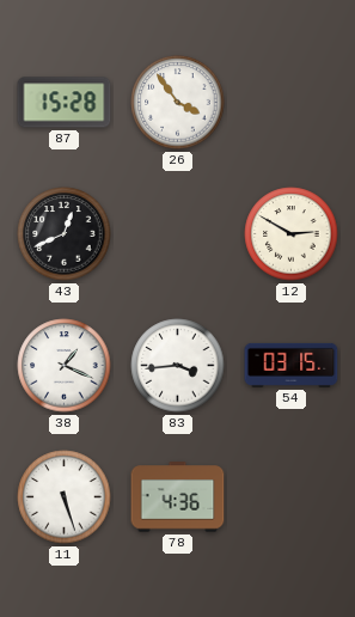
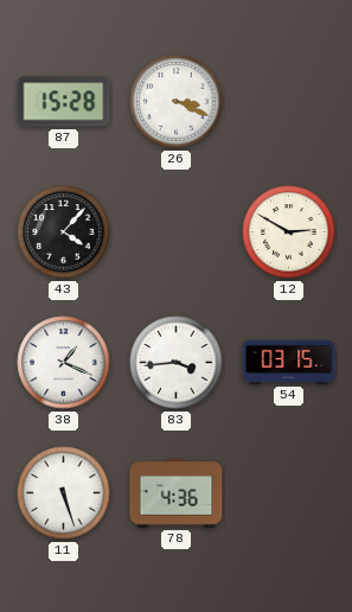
26: 3:54 -> 3:19 (177, 102)
43: 12:41 -> 4:07 (64, 232)
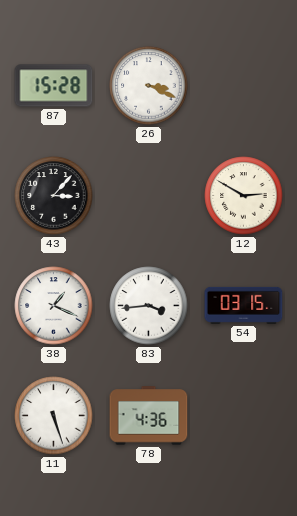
43: 4:07 -> 3:07 (54, 196)
